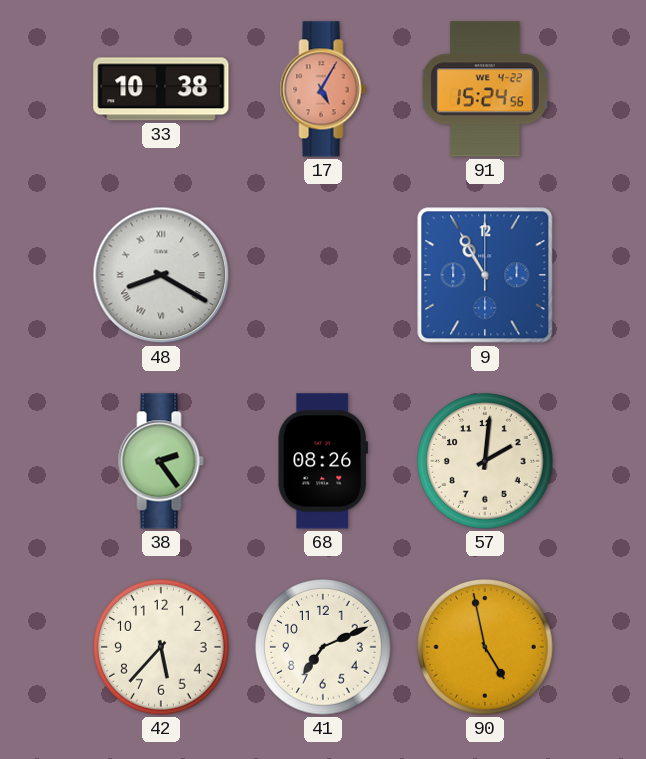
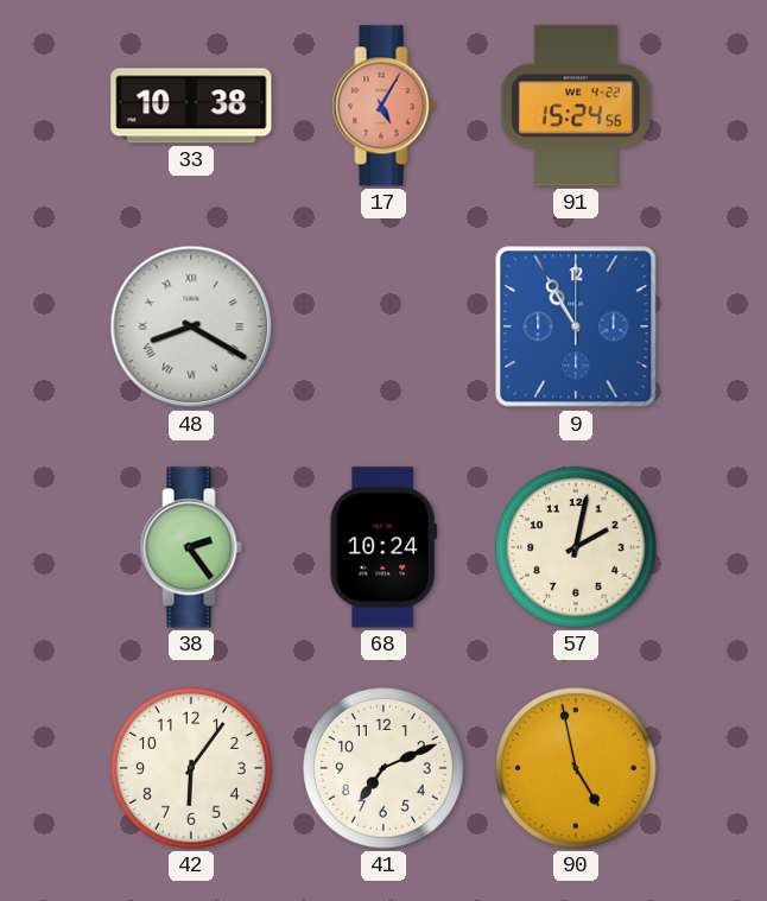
68: 08:26 -> 10:24 (383, 547)
57: 2:01 -> 2:02 (576, 547)
42: 5:37 -> 6:06 (191, 768)
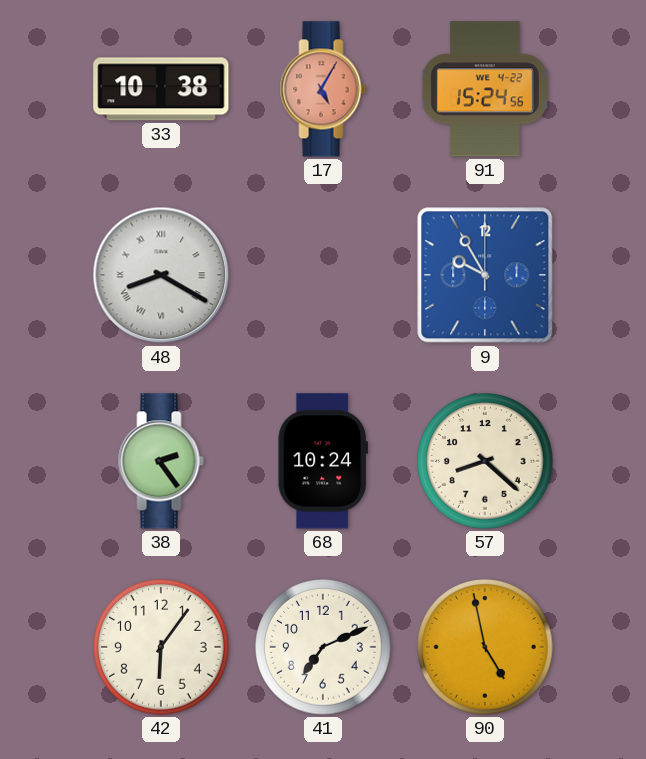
9: 10:55 -> 9:55 (485, 275)
57: 2:02 -> 8:22 (485, 461)
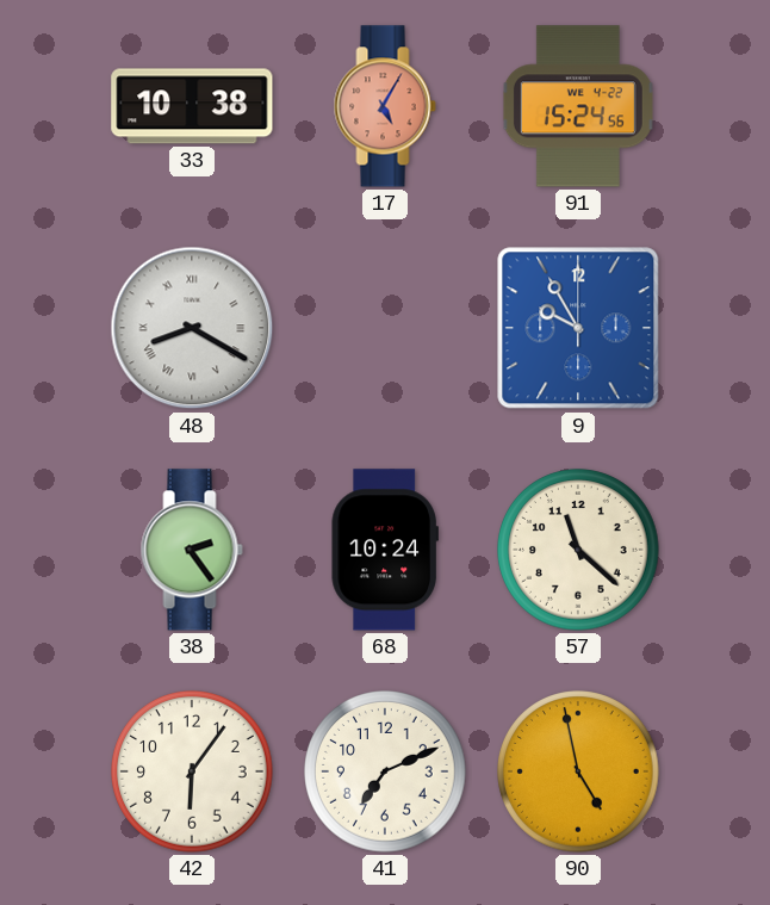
57: 8:22 -> 11:22 (578, 550)
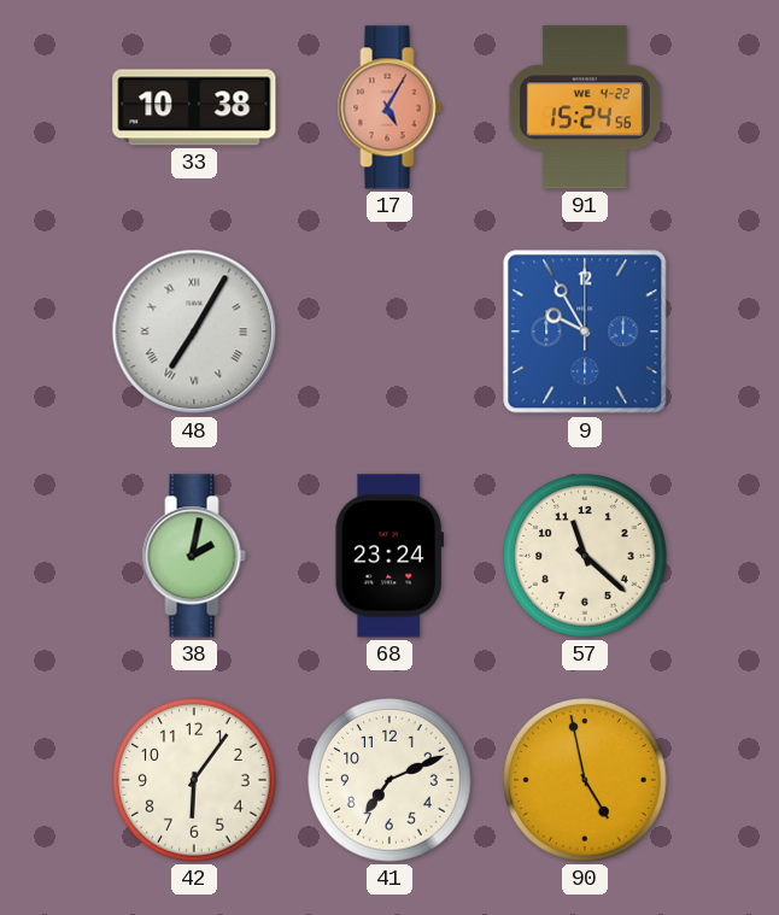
48: 8:20 -> 7:05 (194, 332)
38: 2:24 -> 2:02 (194, 556)
68: 10:24 -> 23:24 (389, 556)
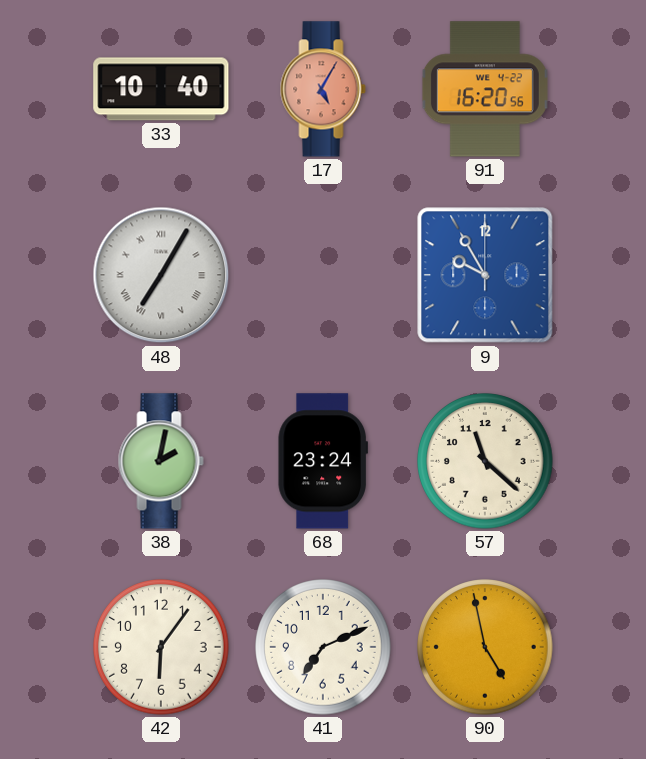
33: 10:38 -> 10:40 (161, 89)
91: 15:24 -> 16:20 (485, 89)
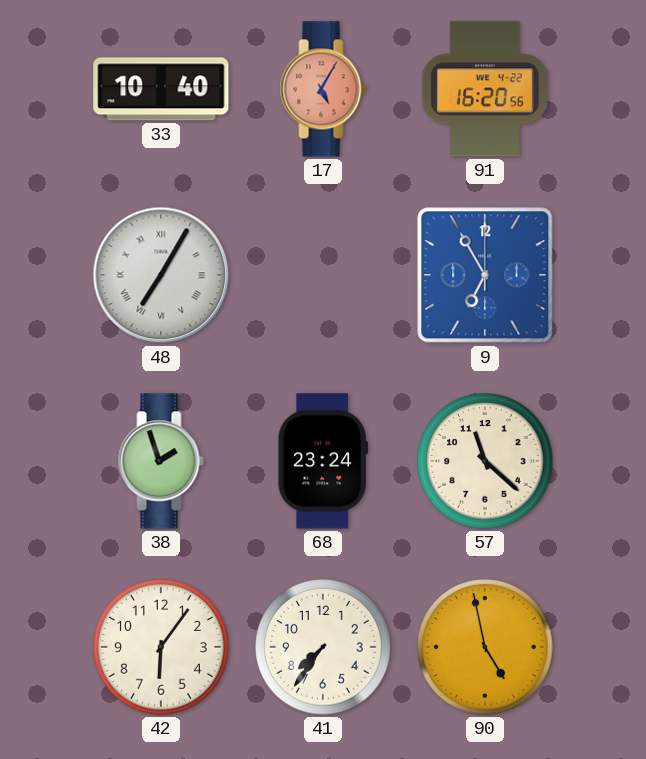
9: 9:55 -> 6:55 (485, 275)
38: 2:02 -> 1:57 (161, 461)
41: 7:11 -> 7:36 (323, 647)
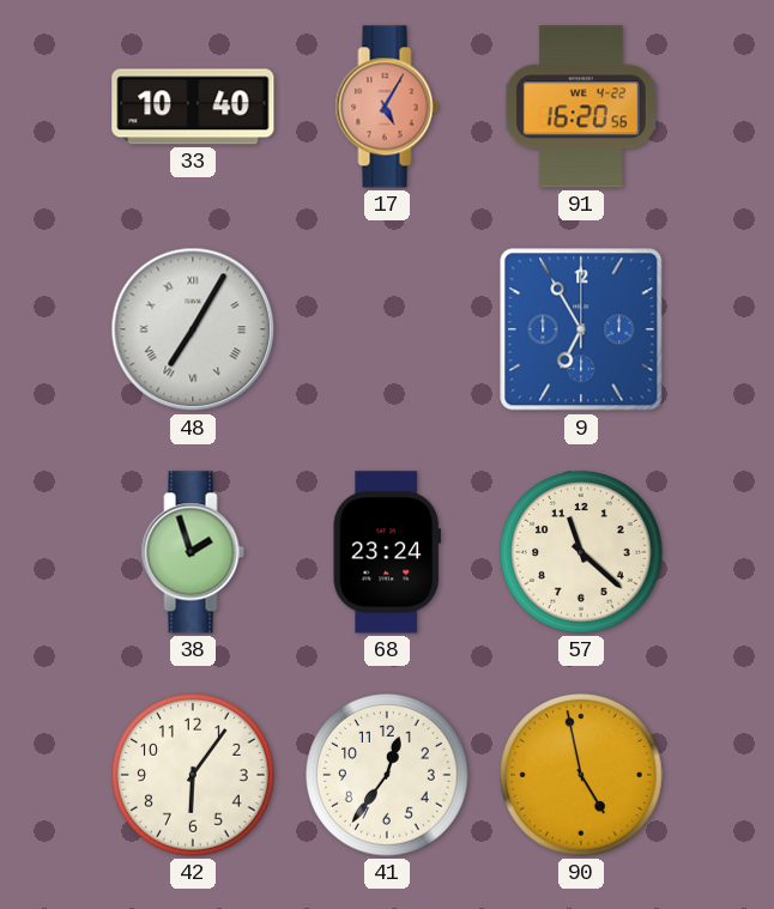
41: 7:36 -> 12:36 (387, 775)
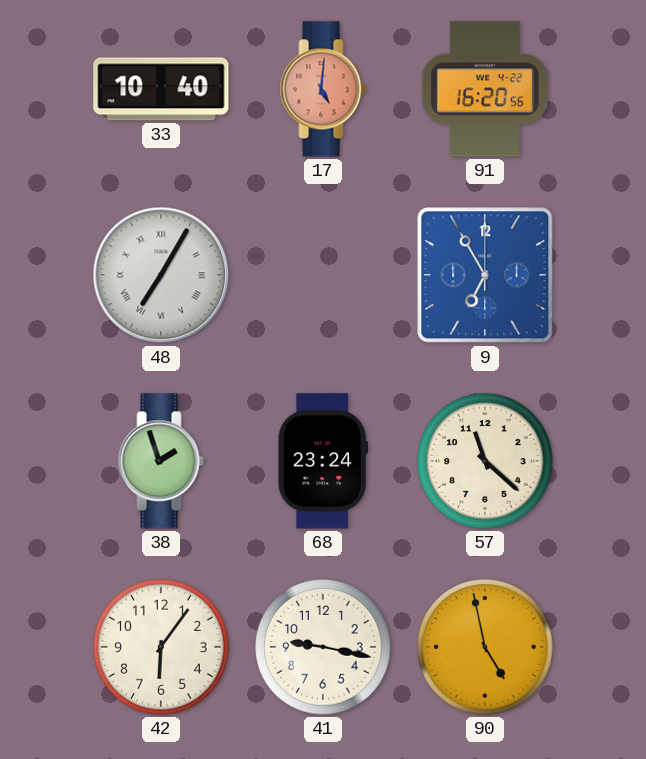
17: 5:05 -> 5:01 (323, 89)
41: 12:36 -> 9:17 (323, 647)
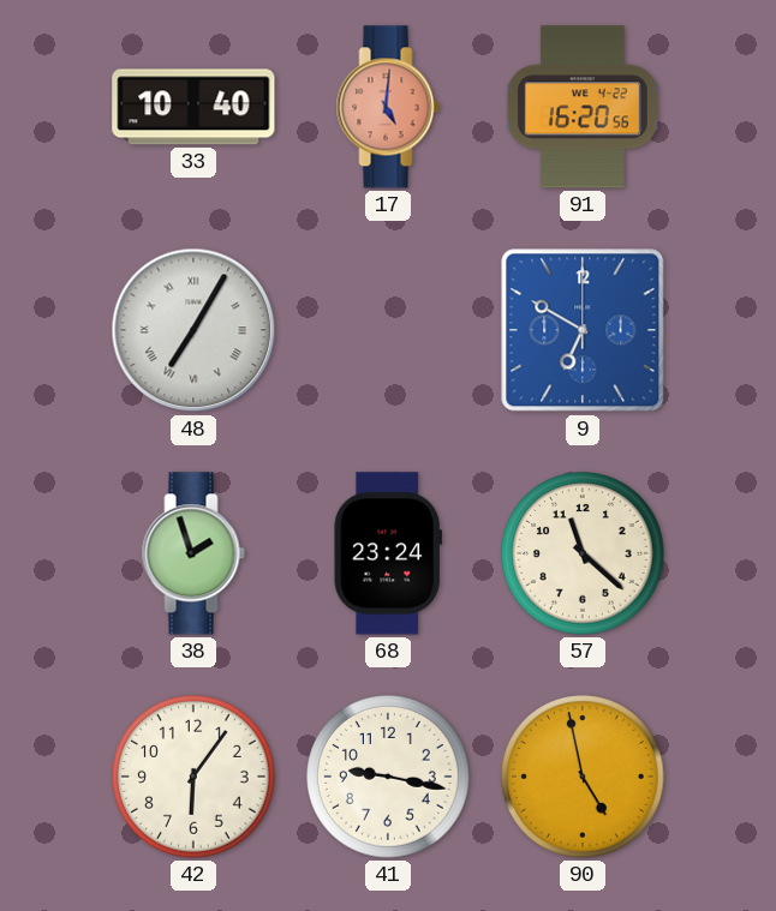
9: 6:55 -> 6:50 (583, 330)
